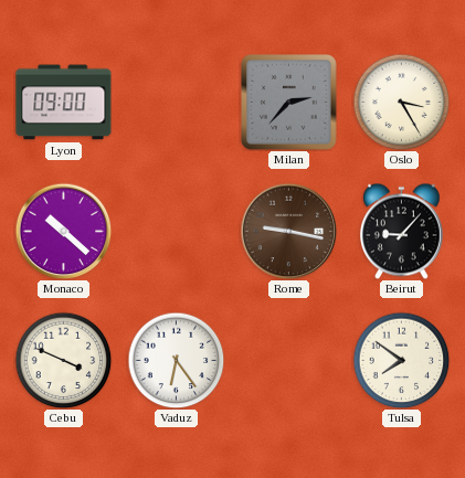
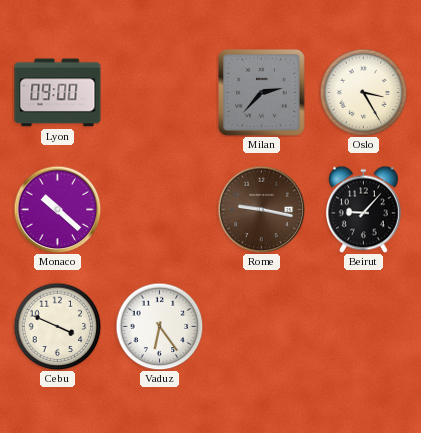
Tulsa: 7:51 -> none (401, 360)
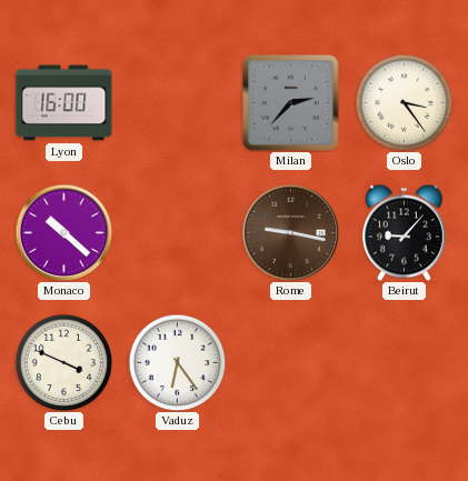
Lyon: 09:00 -> 16:00 (64, 103)
Oslo: 3:25 -> 3:24 (404, 102)
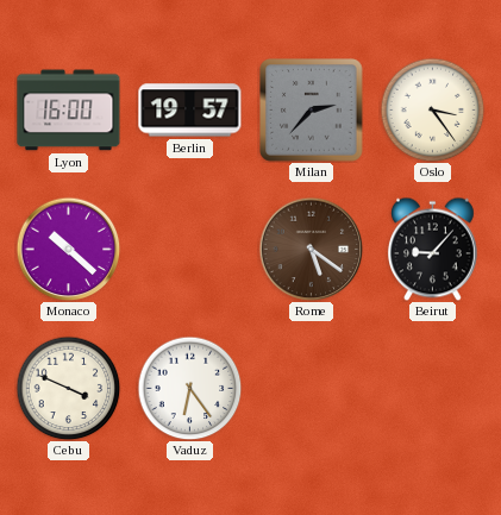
Berlin: none -> 19:57 (190, 111)
Rome: 9:17 -> 5:21 (311, 249)
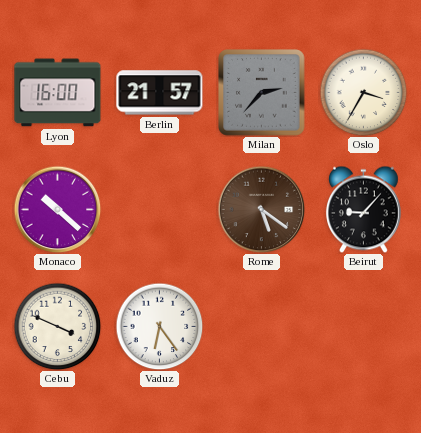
Berlin: 19:57 -> 21:57 (160, 93)
Oslo: 3:24 -> 3:35 (363, 92)
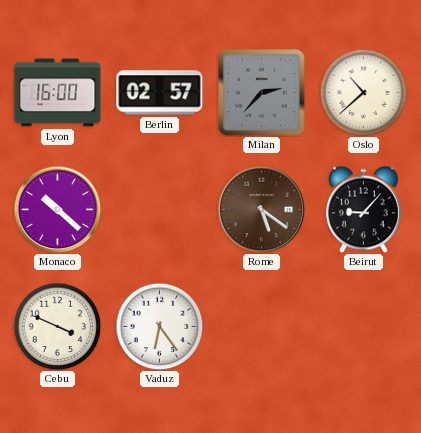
Berlin: 21:57 -> 02:57 (160, 93)
Oslo: 3:35 -> 10:38 (363, 92)
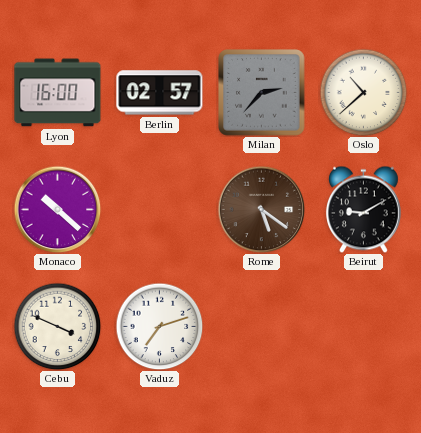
Beirut: 9:07 -> 9:10 (363, 209)
Vaduz: 6:24 -> 7:12 (159, 326)
